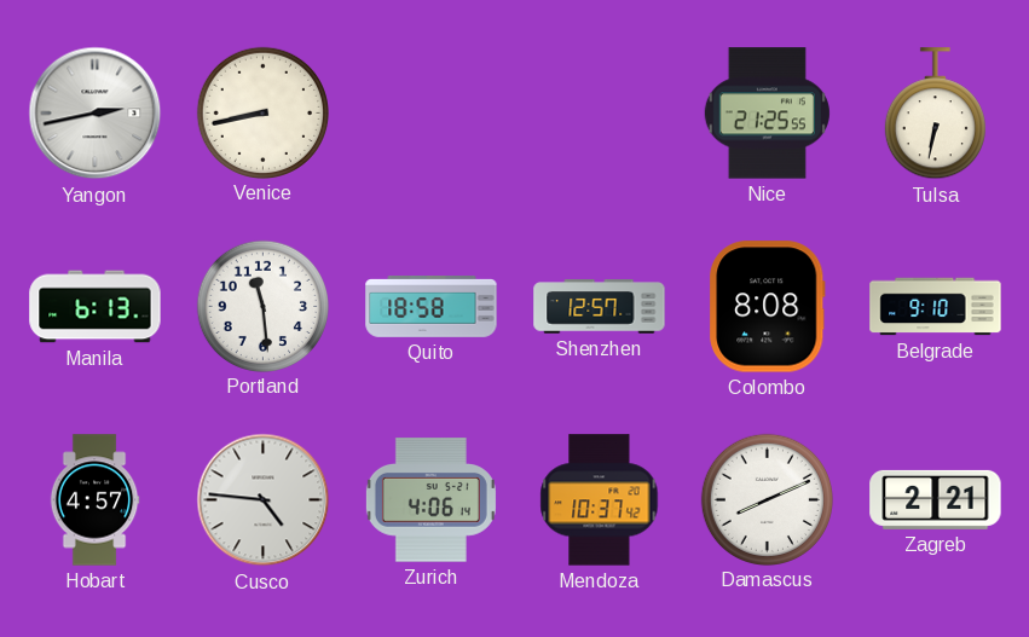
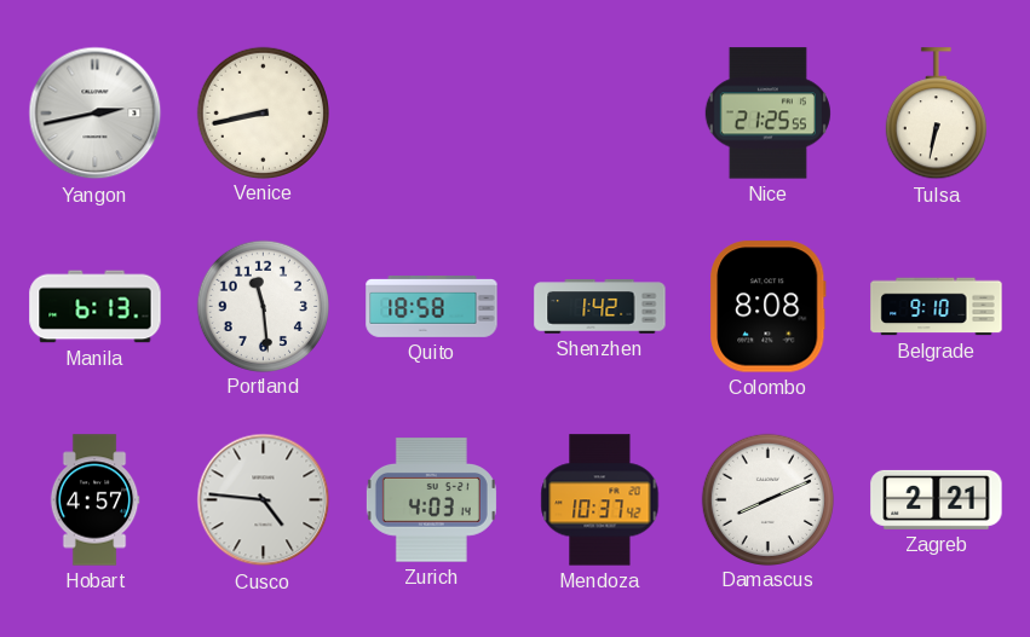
Shenzhen: 12:57 -> 1:42 (600, 307)
Zurich: 4:06 -> 4:03 (431, 500)
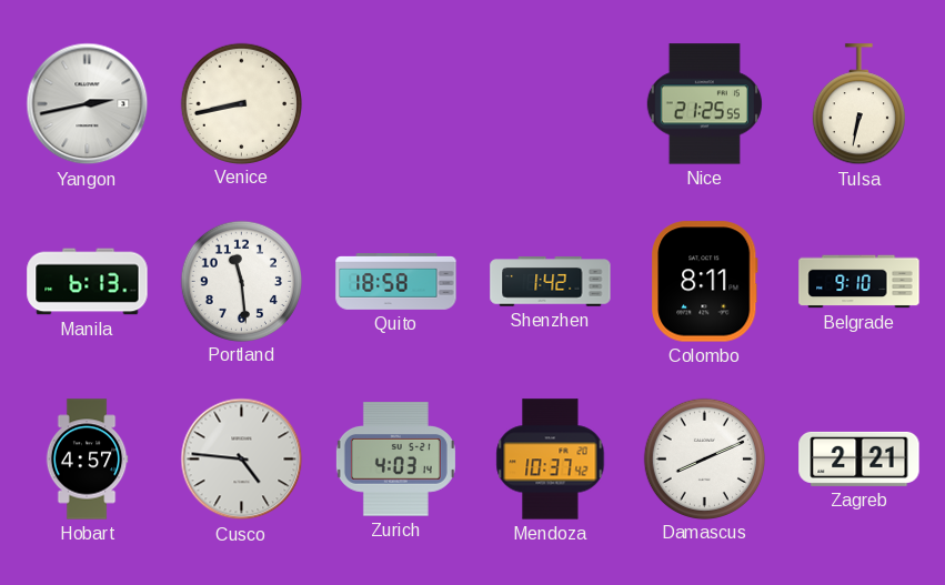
Colombo: 8:08 -> 8:11 (705, 282)
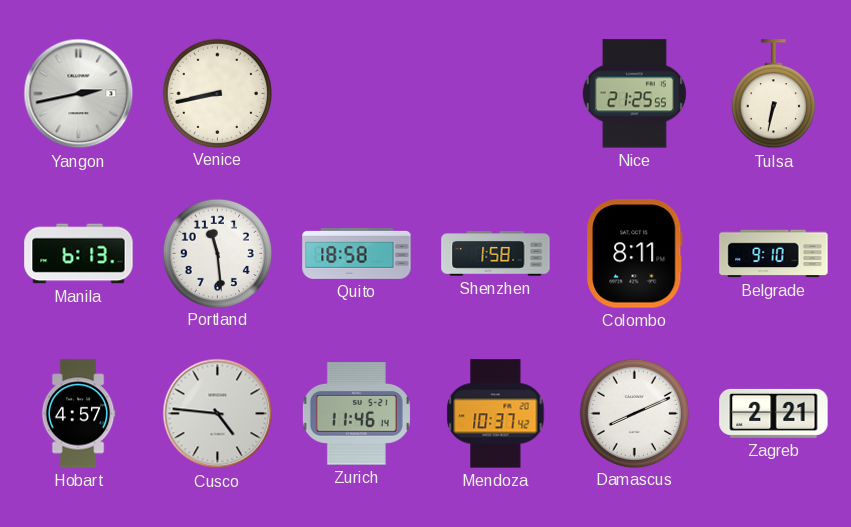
Shenzhen: 1:42 -> 1:58 (496, 254)
Zurich: 4:03 -> 11:46 (356, 414)
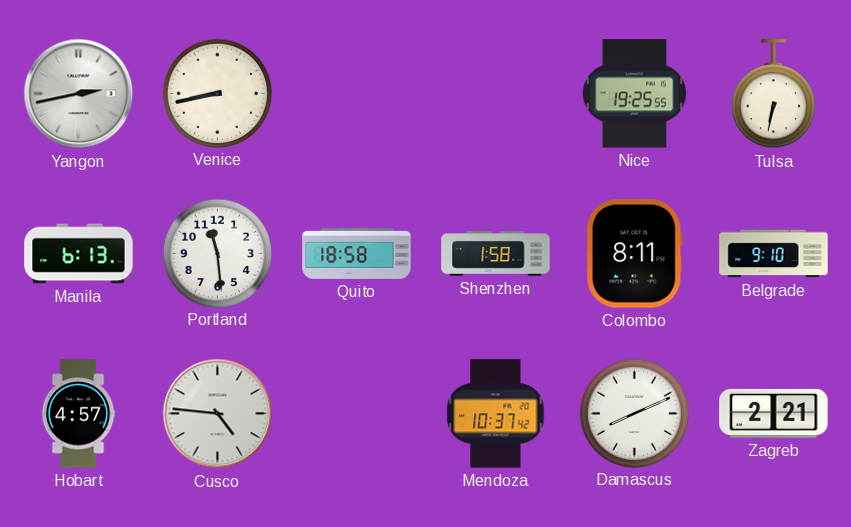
Nice: 21:25 -> 19:25 (634, 94)
Zurich: 11:46 -> none (356, 414)
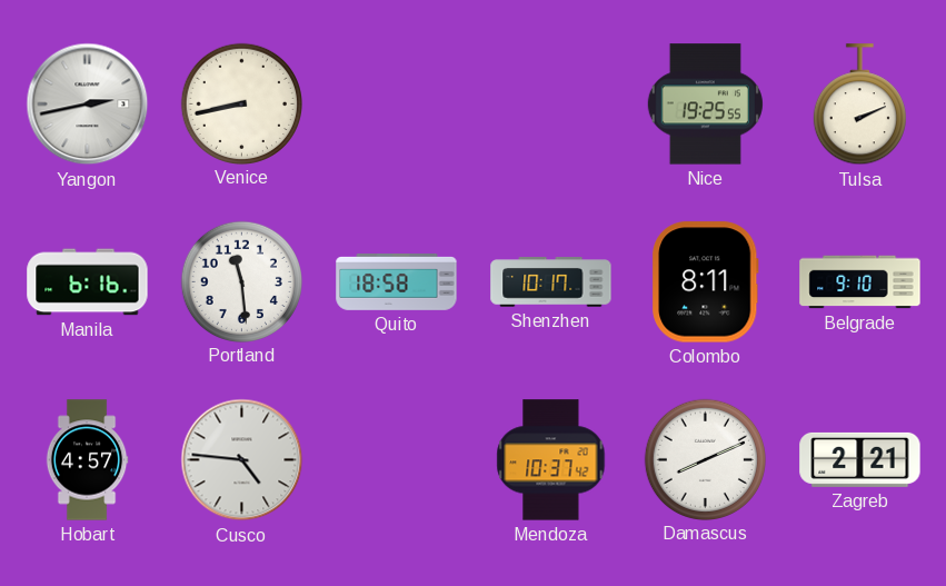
Tulsa: 6:32 -> 2:11 (859, 105)
Manila: 6:13 -> 6:16 (88, 282)
Shenzhen: 1:58 -> 10:17 (551, 282)
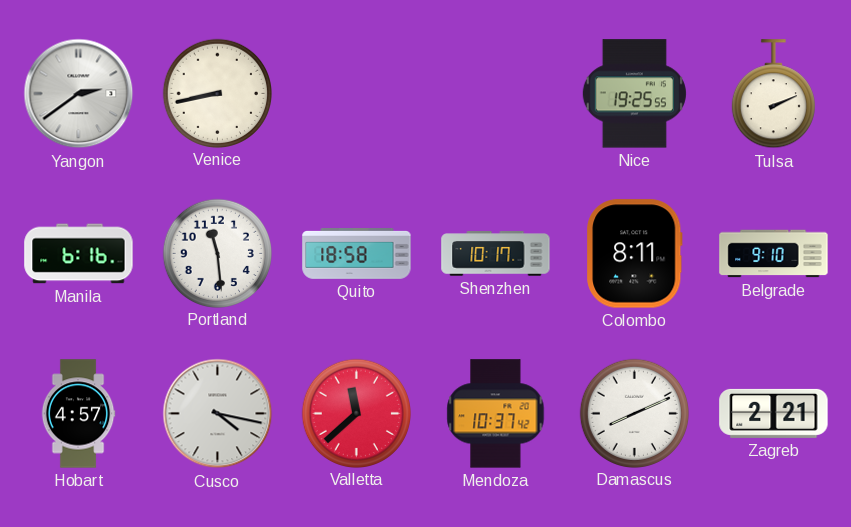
Yangon: 2:43 -> 2:39 (79, 94)
Cusco: 4:46 -> 4:17 (218, 414)
Valletta: none -> 11:38 (356, 413)
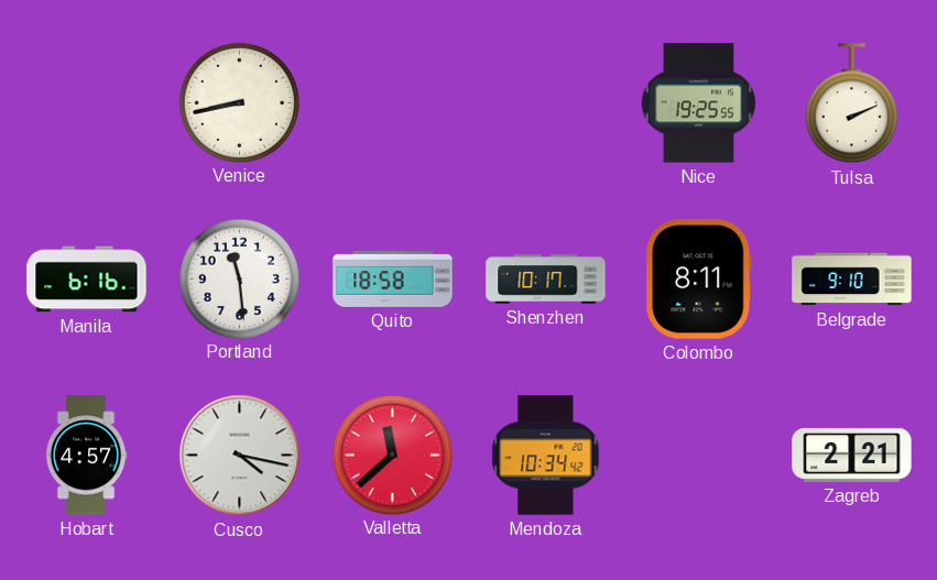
Yangon: 2:39 -> none (79, 94)
Mendoza: 10:37 -> 10:34 (546, 456)
Damascus: 8:11 -> none (634, 413)
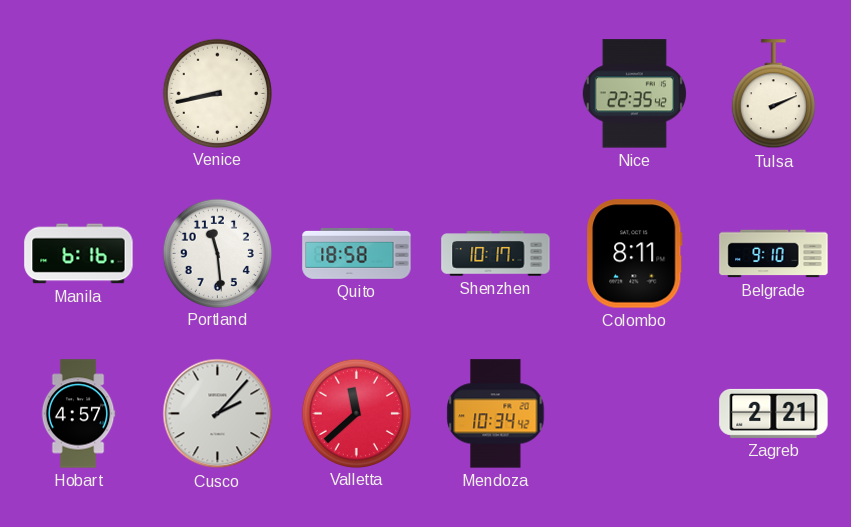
Nice: 19:25 -> 22:35 (634, 94)
Cusco: 4:17 -> 2:07 (218, 414)
